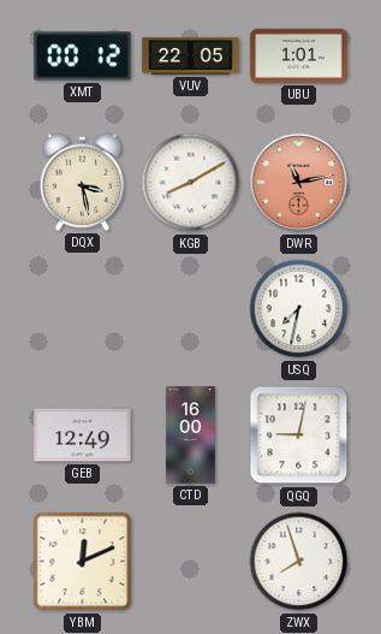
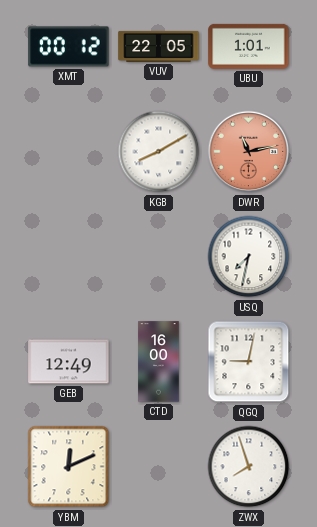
DQX: 3:28 -> none (83, 182)
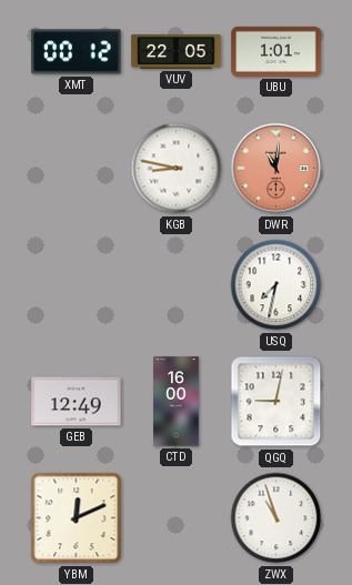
KGB: 8:10 -> 8:47 (177, 169)
DWR: 11:13 -> 11:01 (276, 169)
ZWX: 7:57 -> 10:57 (276, 518)
